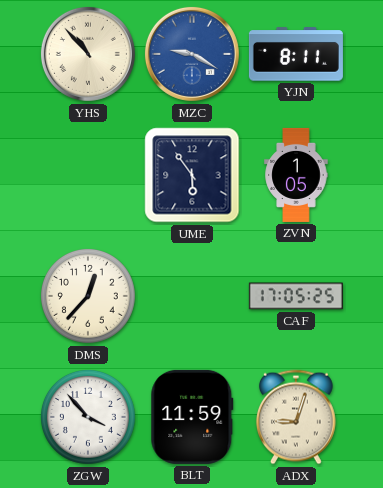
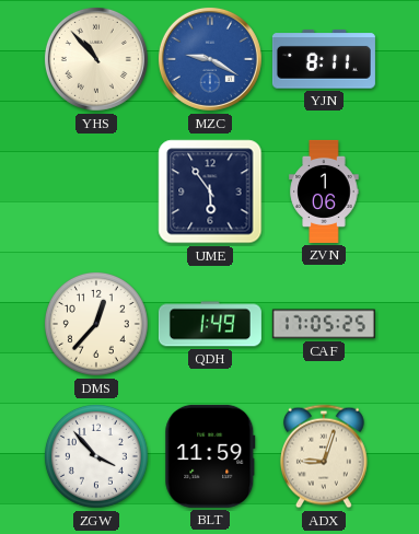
ZVN: 1:05 -> 1:06 (324, 191)
QDH: none -> 1:49 (210, 324)
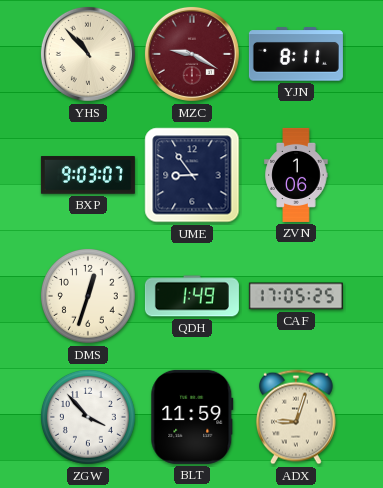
MZC dial: blue -> burgundy (192, 54)
BXP: none -> 9:03 (88, 175)
UME: 5:54 -> 8:54 (192, 175)
DMS: 12:37 -> 12:33 (88, 296)
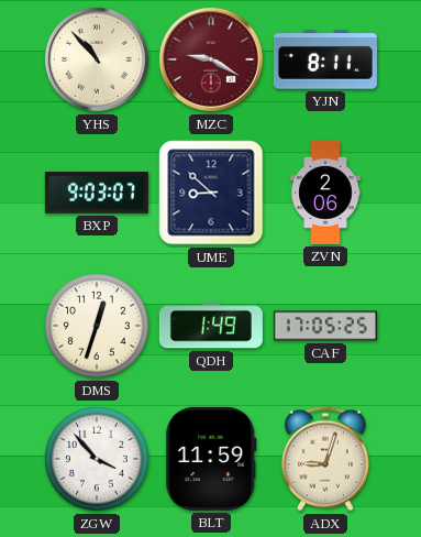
UME: 8:54 -> 8:52 (211, 193)
ZVN: 1:06 -> 2:06 (325, 193)
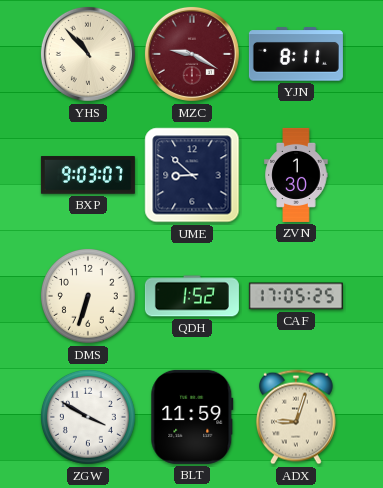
ZVN: 2:06 -> 1:30 (296, 175)
DMS: 12:33 -> 6:33 (88, 296)
QDH: 1:49 -> 1:52 (192, 296)
ZGW: 3:53 -> 3:50 (88, 417)
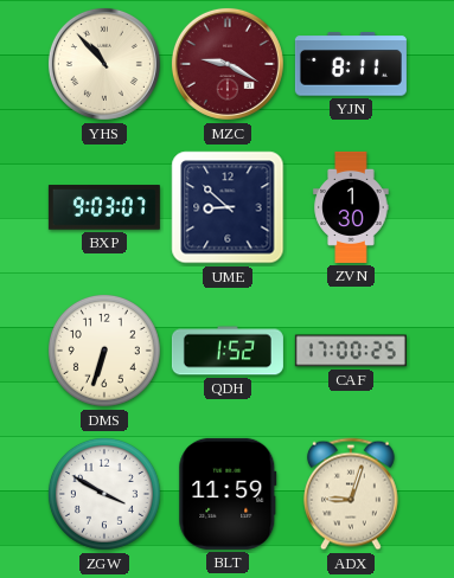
CAF: 17:05 -> 17:00 (351, 351)
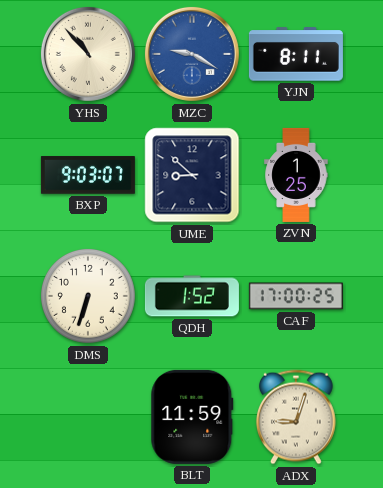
MZC dial: burgundy -> blue (192, 54)
ZVN: 1:30 -> 1:25 (296, 175)
ZGW: 3:50 -> none (104, 494)
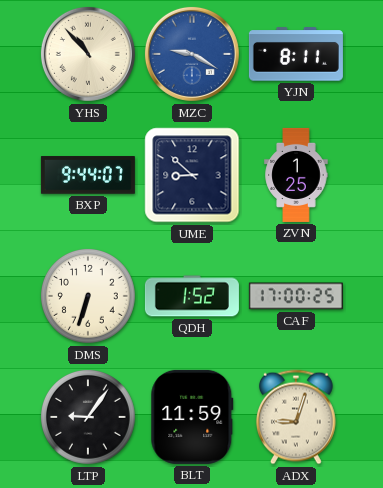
BXP: 9:03 -> 9:44 (88, 175)
LTP: none -> 9:06 (88, 417)
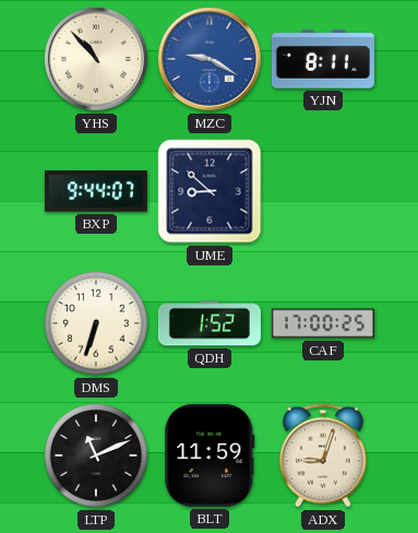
ZVN: 1:25 -> none (296, 175)
LTP: 9:06 -> 11:11 (96, 455)
